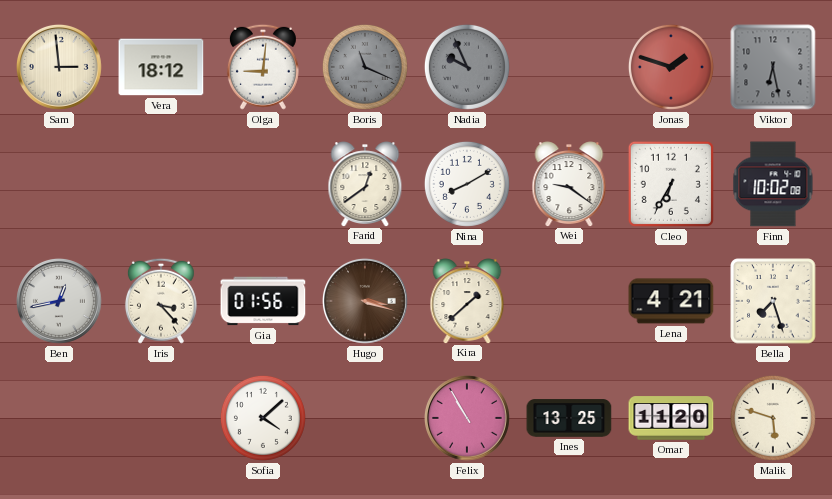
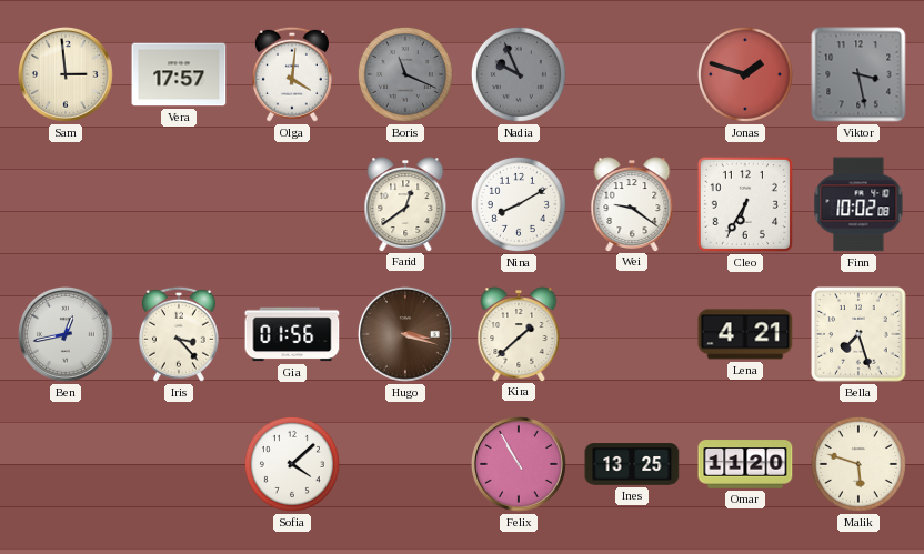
Vera: 18:12 -> 17:57 (179, 74)
Olga: 9:01 -> 4:01 (292, 74)
Viktor: 6:28 -> 3:28 (858, 74)
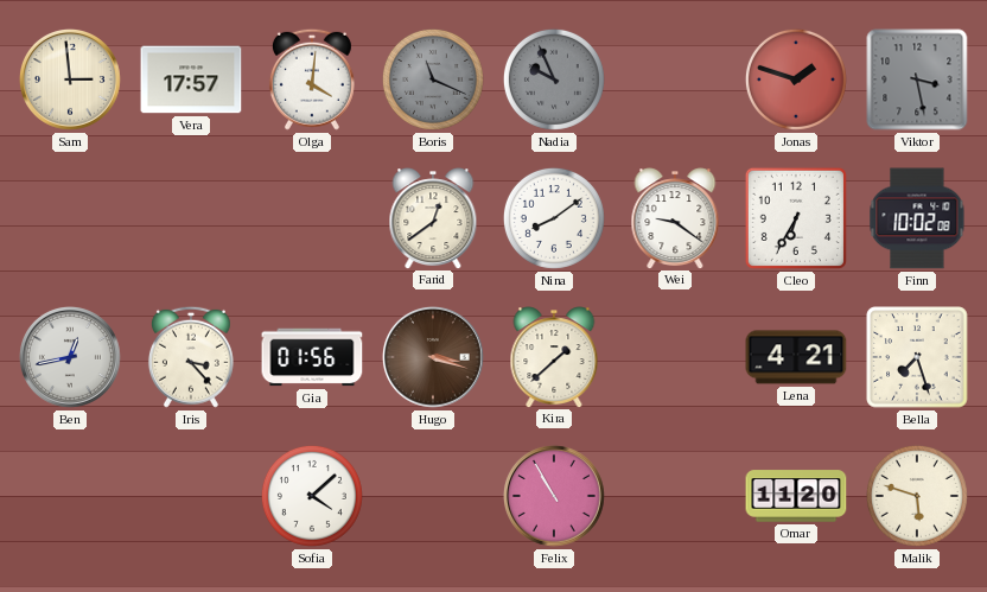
Nina: 8:10 -> 8:09 (554, 218)
Ines: 13:25 -> none (632, 464)
